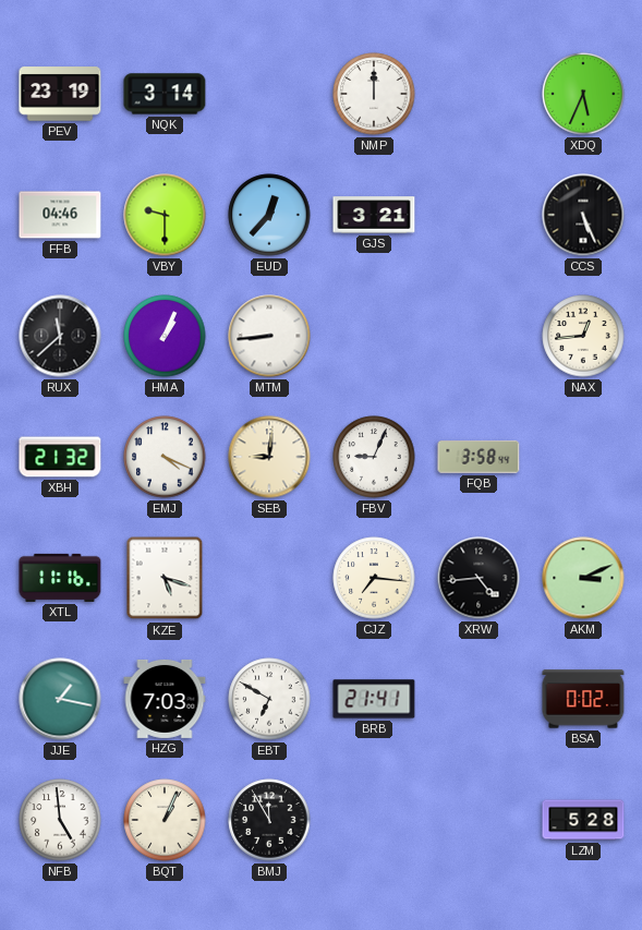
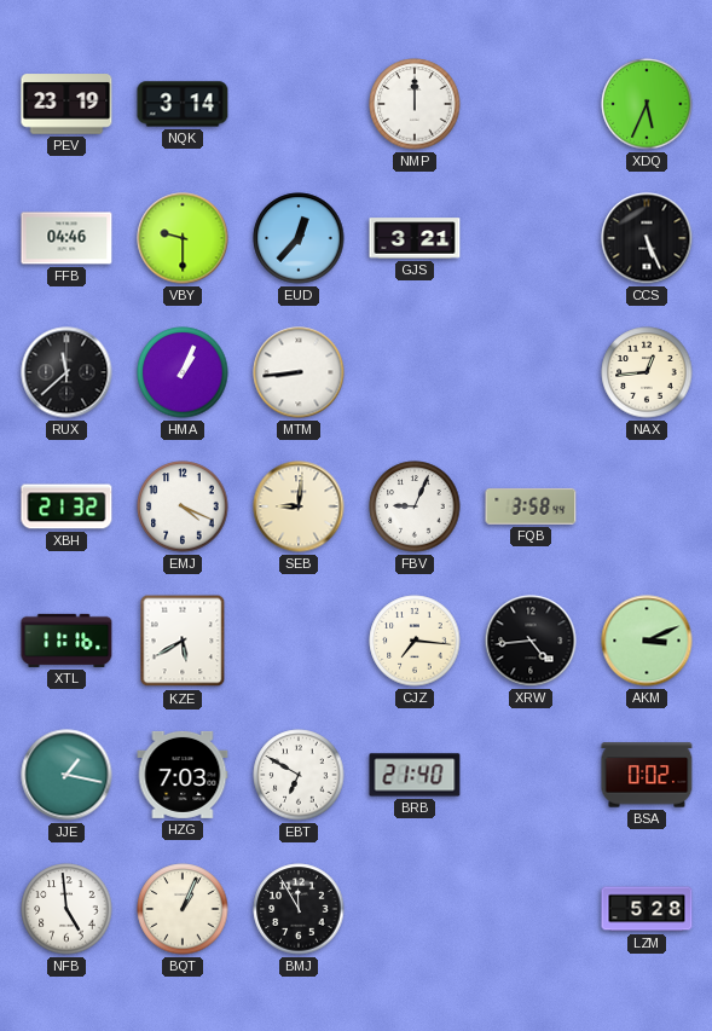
KZE: 5:18 -> 5:40 (183, 641)
BRB: 21:41 -> 21:40 (415, 775)
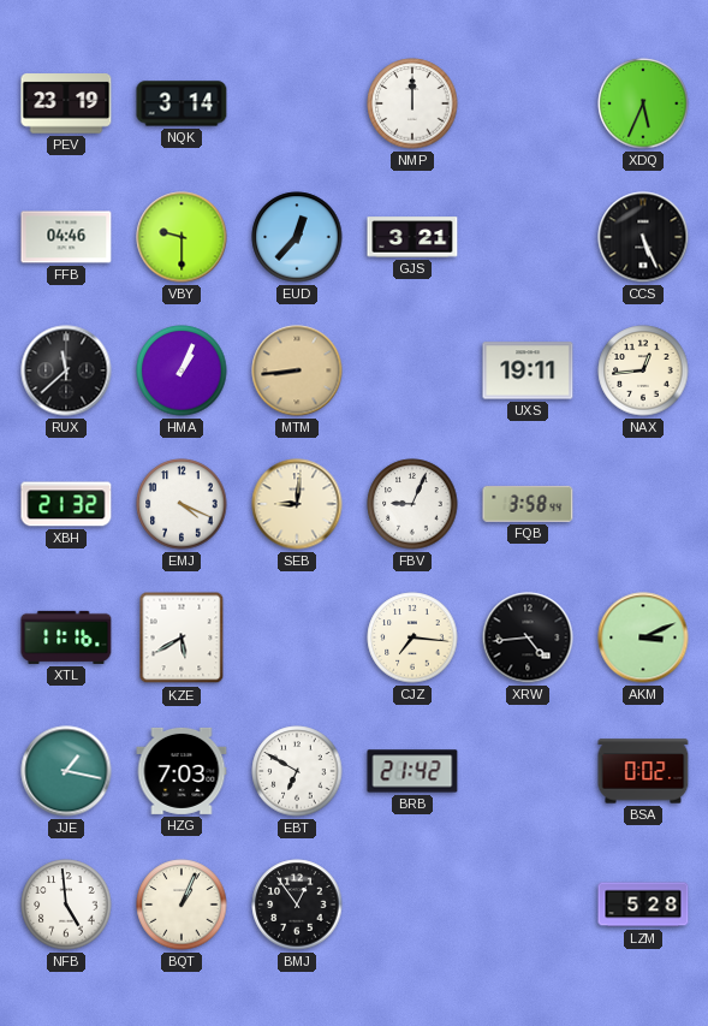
MTM dial: white -> champagne (297, 370)
UXS: none -> 19:11 (528, 370)
BRB: 21:40 -> 21:42 (412, 771)
BMJ: 11:55 -> 12:54 (297, 905)
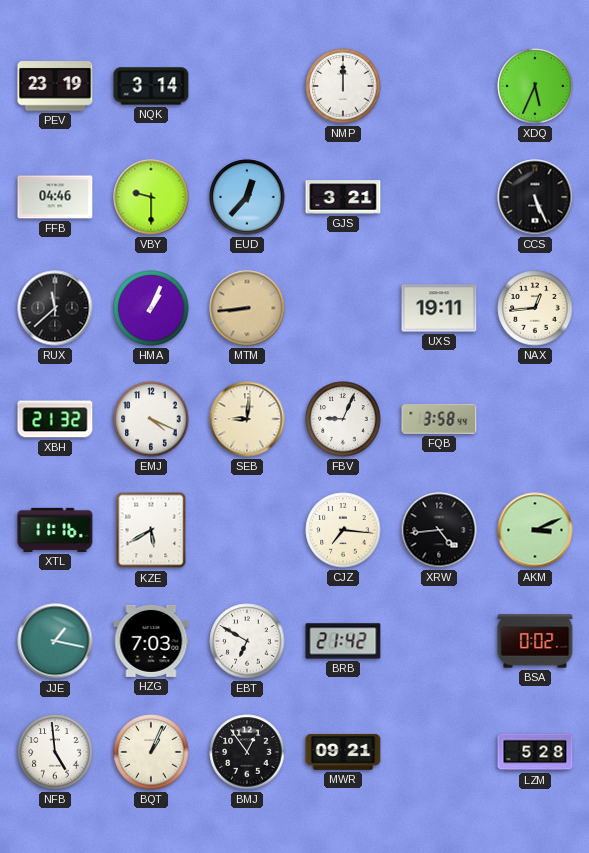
MWR: none -> 09:21 (343, 752)
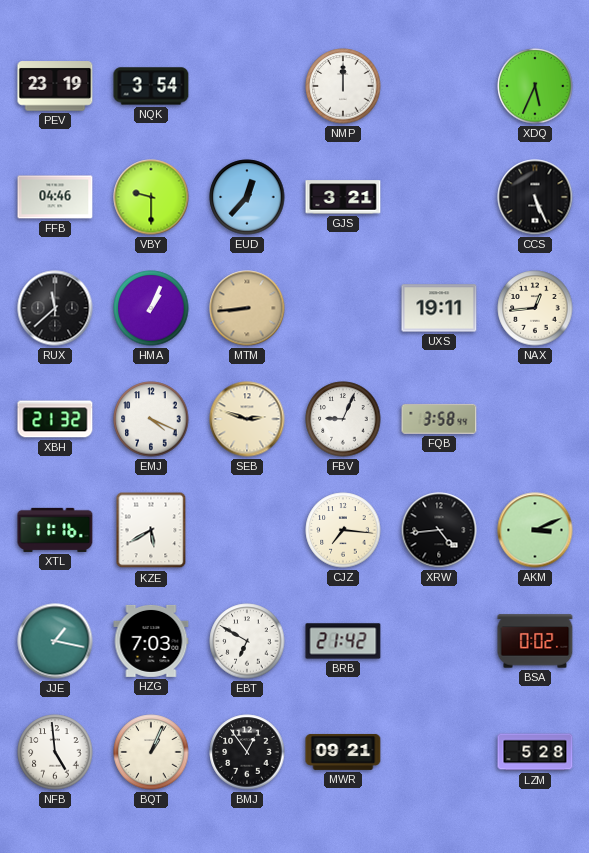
NQK: 3:14 -> 3:54 (151, 86)
SEB: 9:01 -> 2:48 (247, 419)
